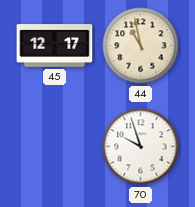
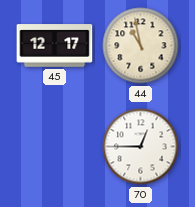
70: 9:57 -> 12:45 (141, 147)
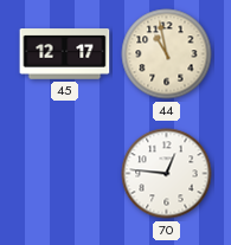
70: 12:45 -> 12:46 (167, 174)
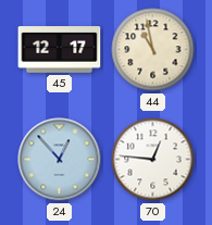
24: none -> 12:53 (60, 160)
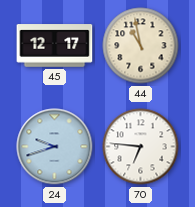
24: 12:53 -> 9:42 (55, 147)
70: 12:46 -> 6:46 (141, 147)
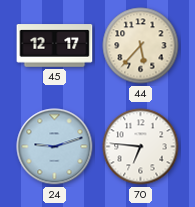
44: 10:58 -> 5:37 (141, 46)
24: 9:42 -> 9:12 (55, 147)
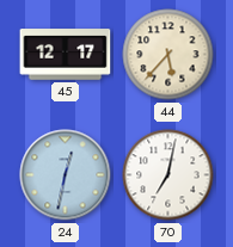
24: 9:12 -> 12:32 (66, 175)
70: 6:46 -> 7:02 (168, 175)
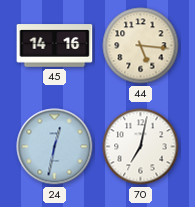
45: 12:17 -> 14:16 (55, 46)
44: 5:37 -> 5:16 (141, 46)
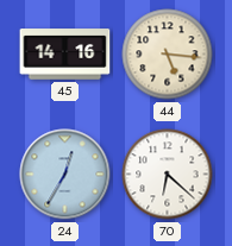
24: 12:32 -> 12:35 (65, 175)
70: 7:02 -> 6:22 (168, 175)
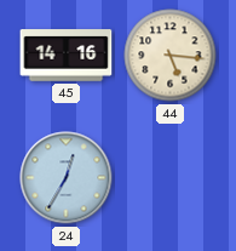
70: 6:22 -> none (168, 175)
